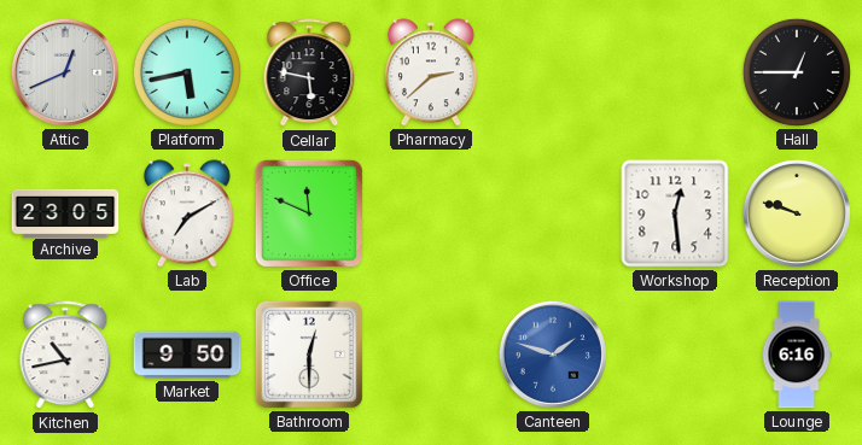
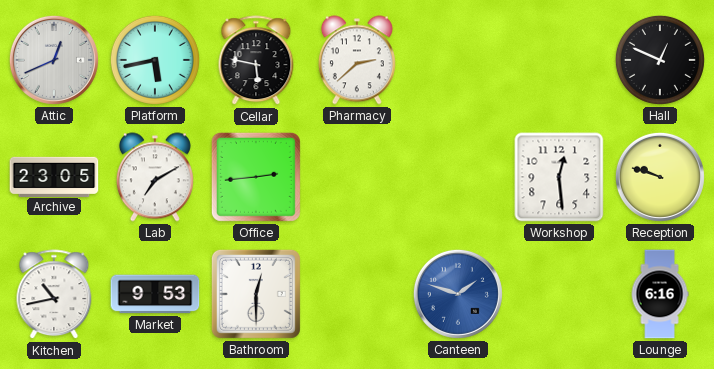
Hall: 12:45 -> 12:49 (660, 60)
Office: 11:49 -> 2:44 (256, 177)
Market: 9:50 -> 9:53 (155, 294)
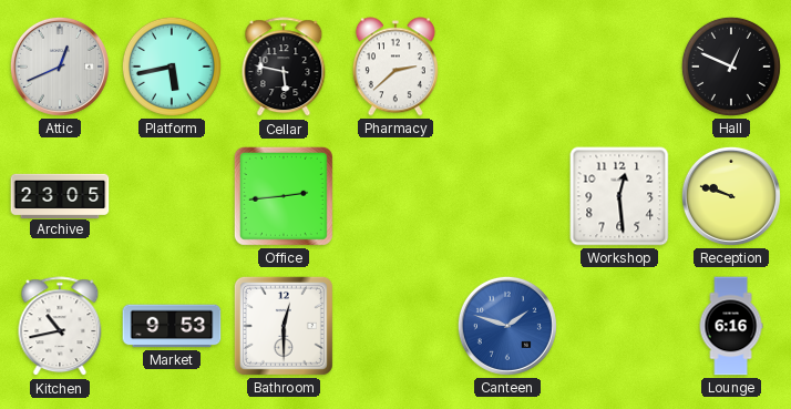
Lab: 7:10 -> none (155, 177)
